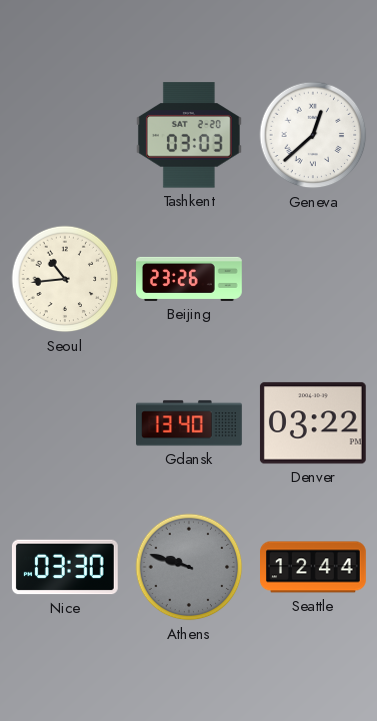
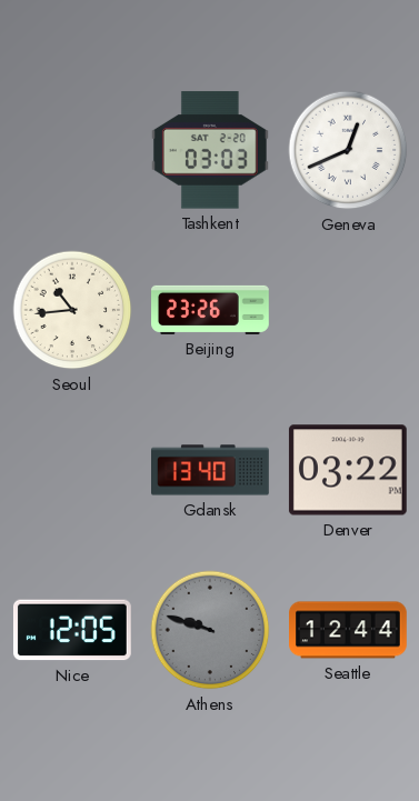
Geneva: 12:38 -> 12:41 (348, 150)
Nice: 03:30 -> 12:05 (72, 630)
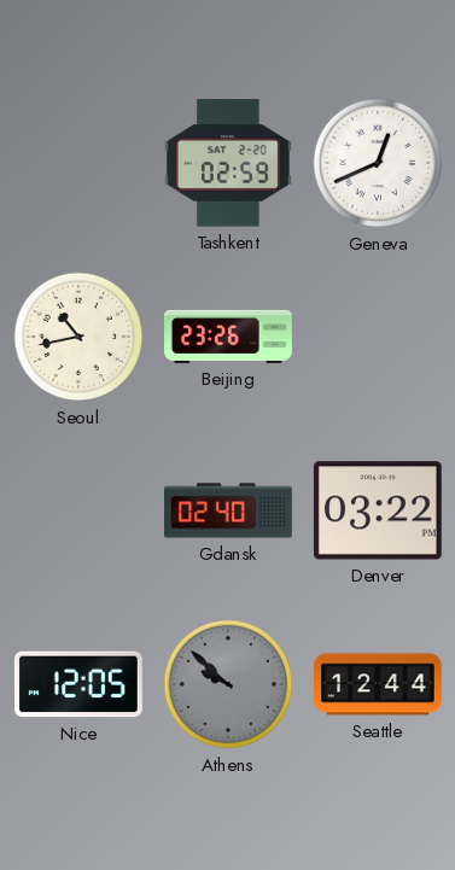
Tashkent: 03:03 -> 02:59 (228, 163)
Seoul: 10:44 -> 10:43 (78, 337)
Gdansk: 13:40 -> 02:40 (229, 510)
Athens: 9:48 -> 9:52 (228, 684)
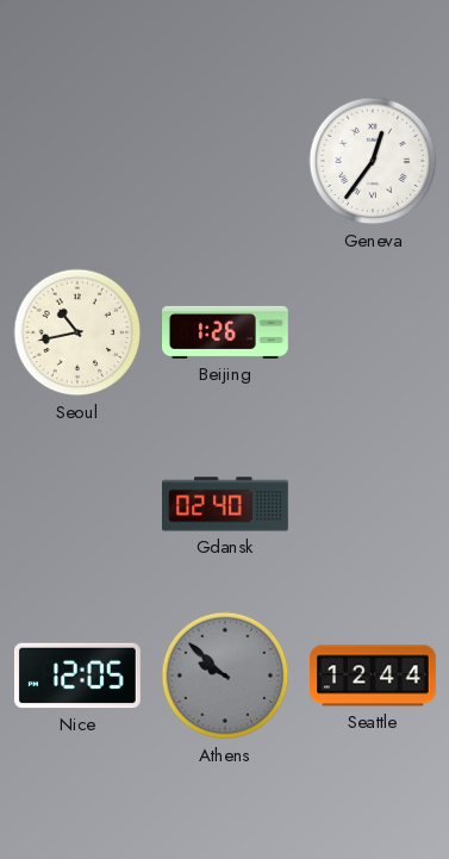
Tashkent: 02:59 -> none (228, 163)
Geneva: 12:41 -> 12:36 (373, 161)
Beijing: 23:26 -> 1:26 (226, 332)
Denver: 03:22 -> none (378, 510)
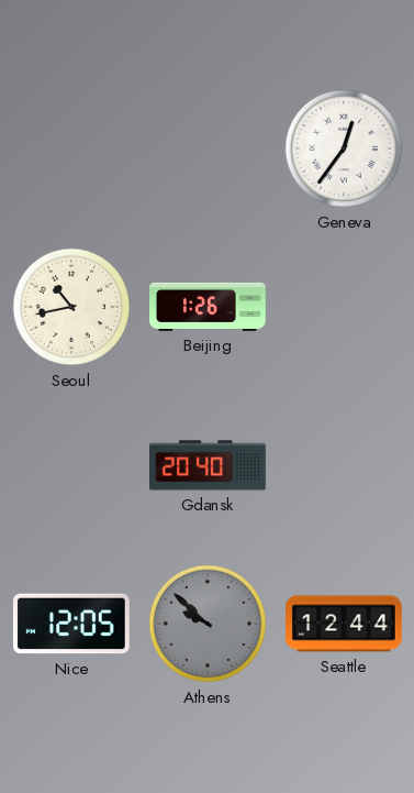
Gdansk: 02:40 -> 20:40 (209, 465)
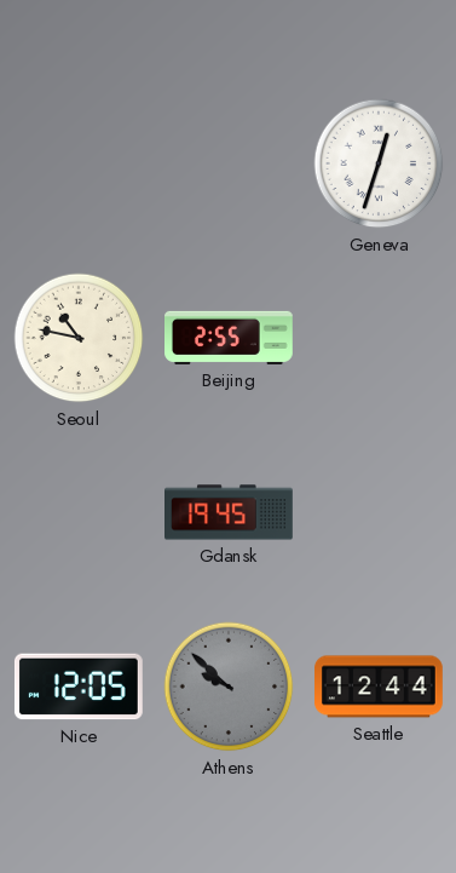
Geneva: 12:36 -> 12:33 (379, 163)
Seoul: 10:43 -> 10:47 (79, 338)
Beijing: 1:26 -> 2:55 (230, 338)
Gdansk: 20:40 -> 19:45 (230, 512)
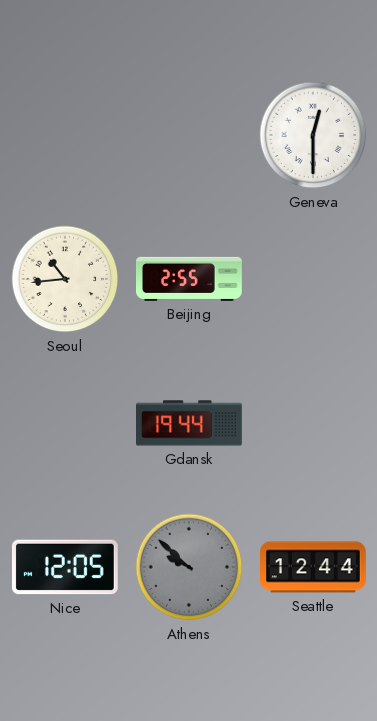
Geneva: 12:33 -> 12:30 (313, 135)
Seoul: 10:47 -> 10:44 (65, 279)
Gdansk: 19:45 -> 19:44 (190, 423)
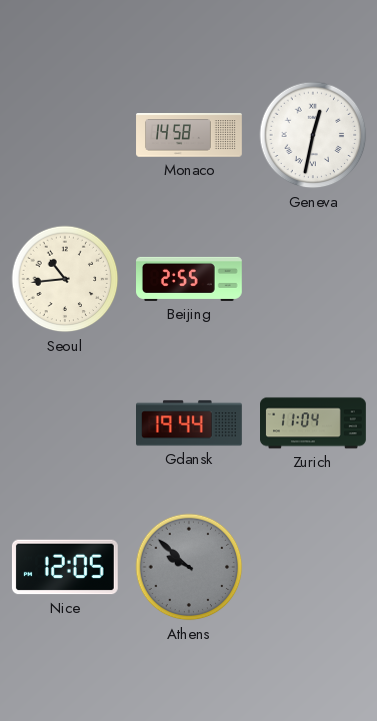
Monaco: none -> 14:58 (189, 135)
Geneva: 12:30 -> 12:32 (313, 135)
Zurich: none -> 11:04 (313, 423)
Seattle: 12:44 -> none (314, 567)
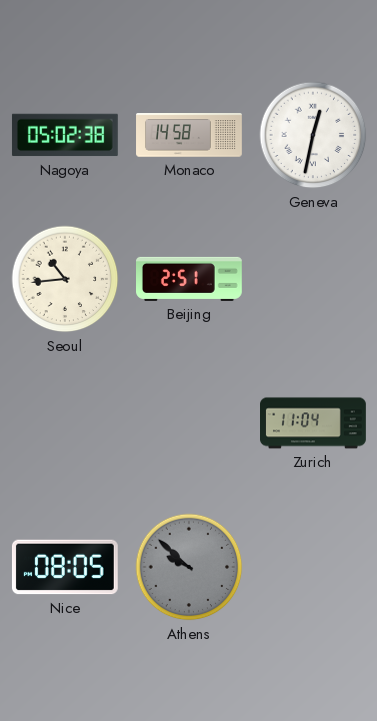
Nagoya: none -> 05:02 (65, 135)
Beijing: 2:55 -> 2:51 (190, 279)
Gdansk: 19:44 -> none (190, 423)
Nice: 12:05 -> 08:05 (65, 567)
